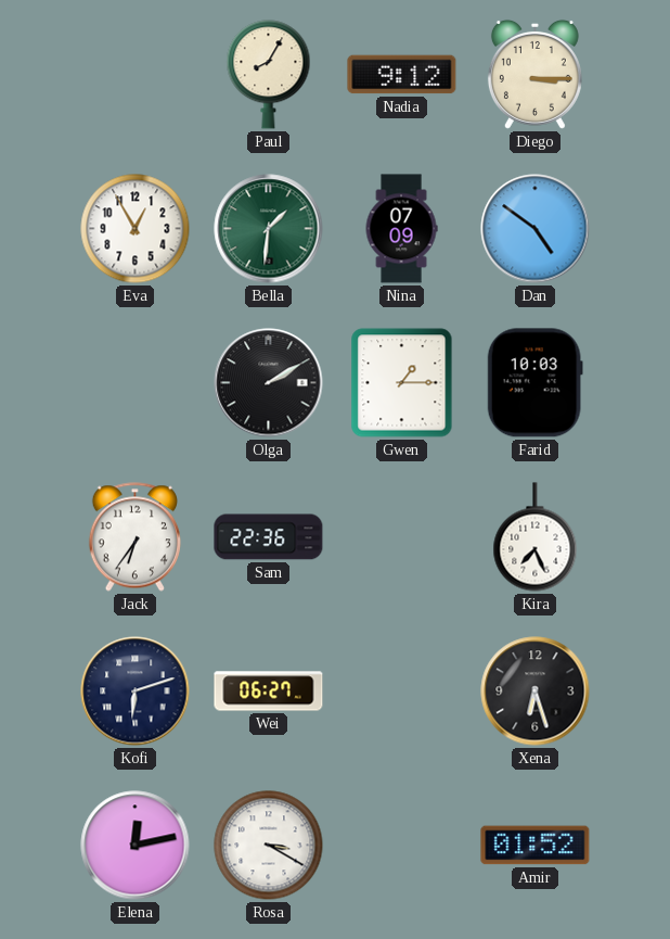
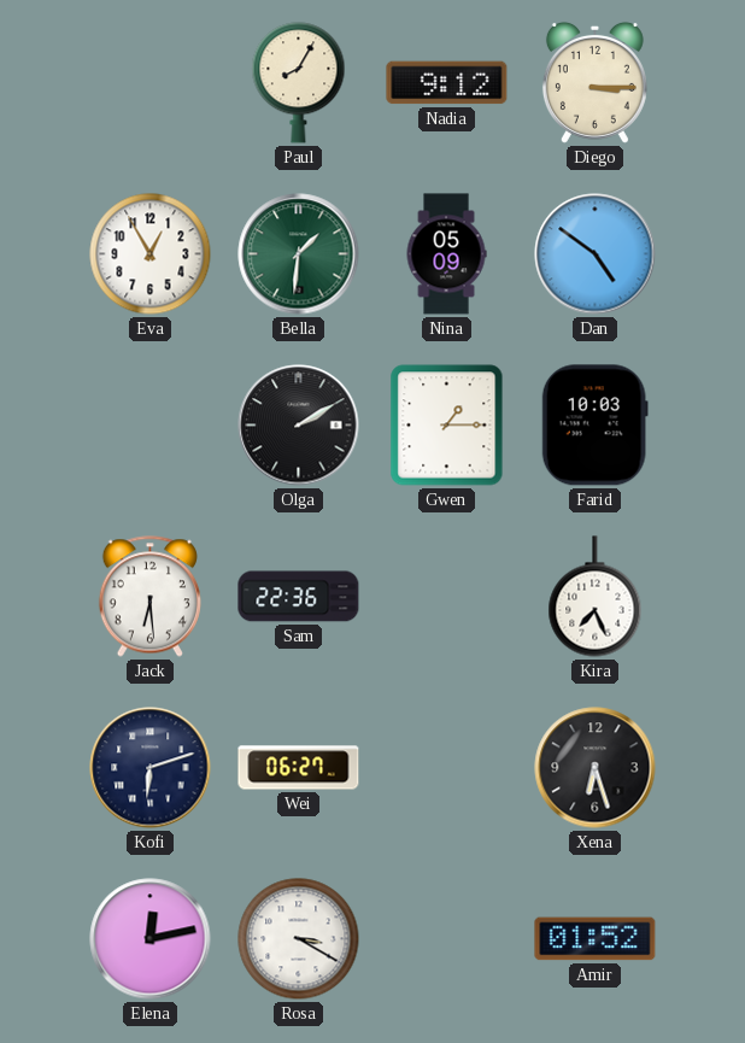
Nina: 07:09 -> 05:09 (446, 254)
Jack: 6:36 -> 6:29 (149, 597)
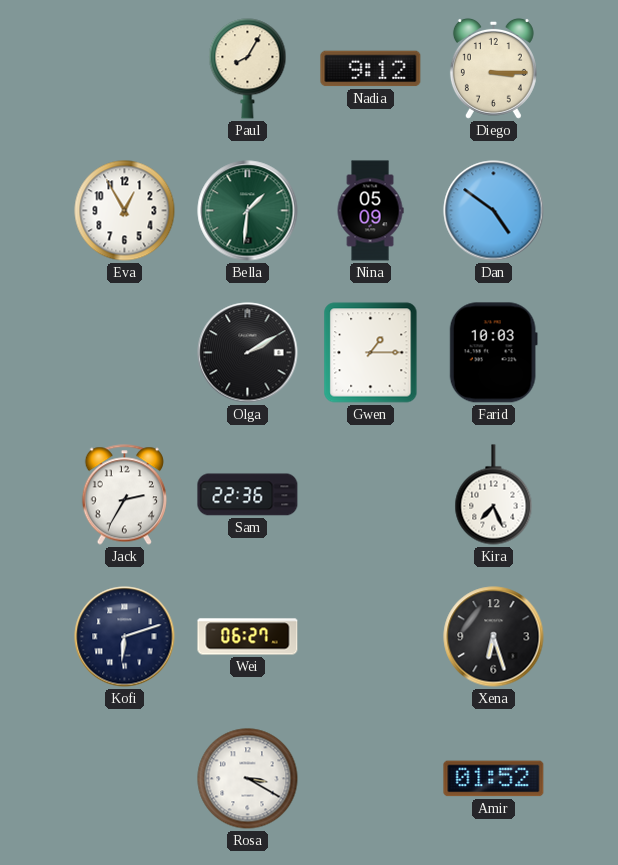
Jack: 6:29 -> 2:35 (124, 495)
Elena: 12:13 -> none (151, 939)
